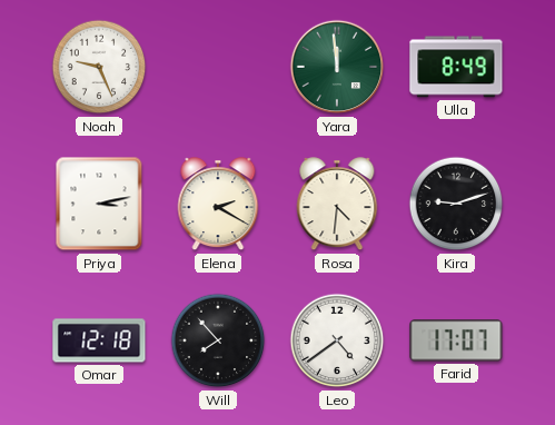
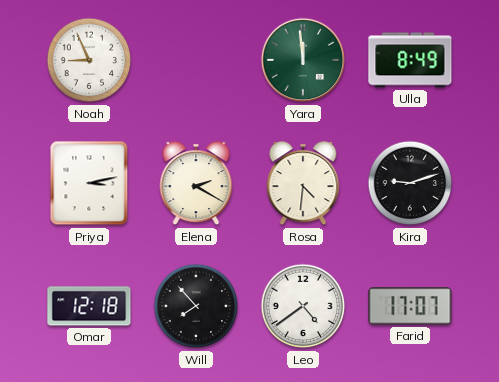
Noah: 9:26 -> 8:56 (89, 60)
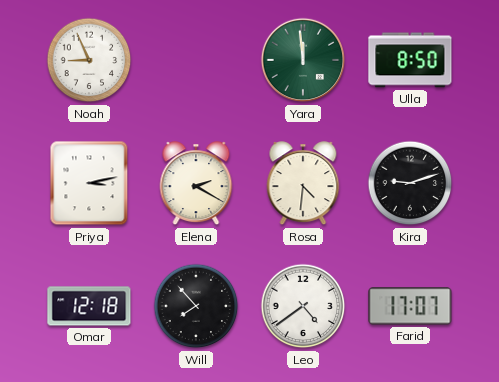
Ulla: 8:49 -> 8:50 (410, 60)
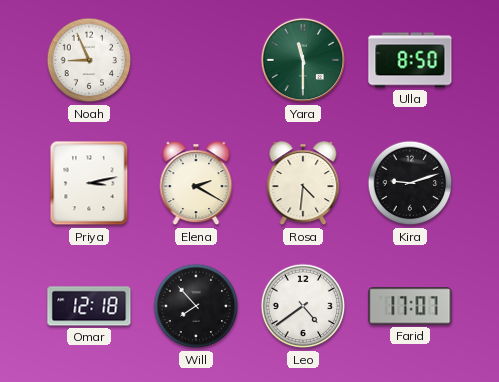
Yara: 11:59 -> 11:30 (303, 60)
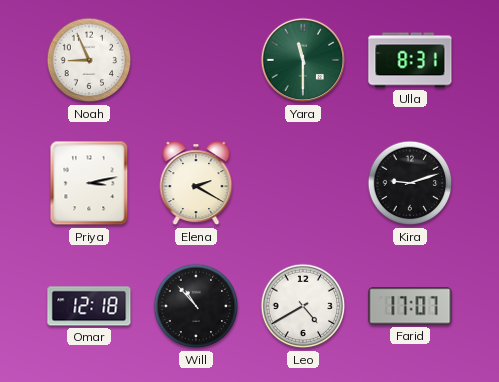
Ulla: 8:50 -> 8:31 (410, 60)
Rosa: 4:31 -> none (303, 184)
Will: 7:53 -> 10:53 (196, 306)
Leo: 4:39 -> 4:40 (303, 306)
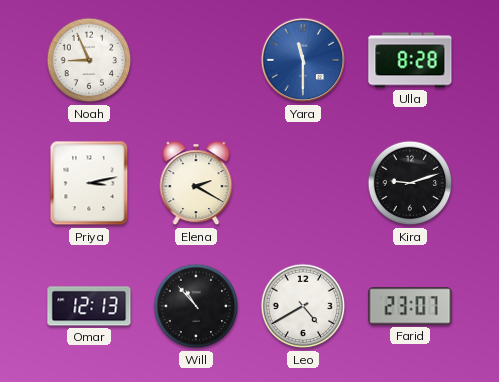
Yara dial: green -> blue (303, 60)
Ulla: 8:31 -> 8:28 (410, 60)
Omar: 12:18 -> 12:13 (89, 306)
Farid: 17:07 -> 23:07 (410, 306)
